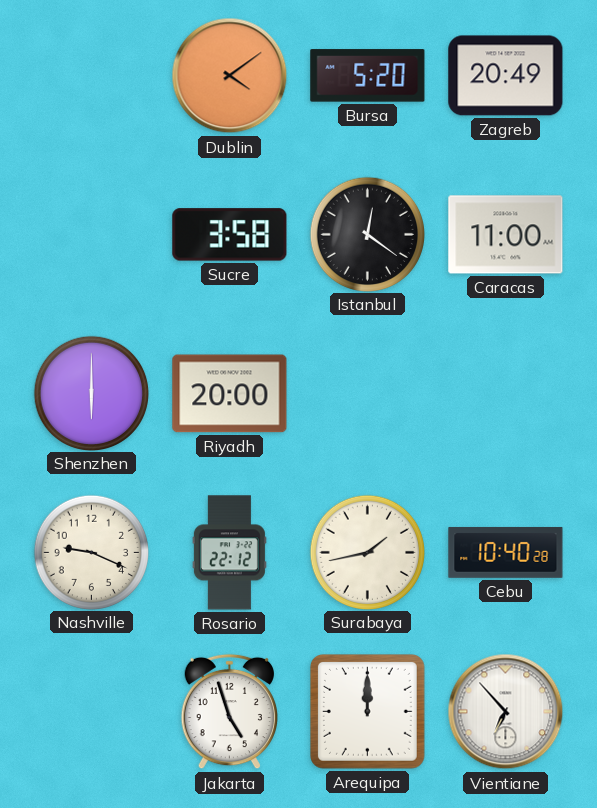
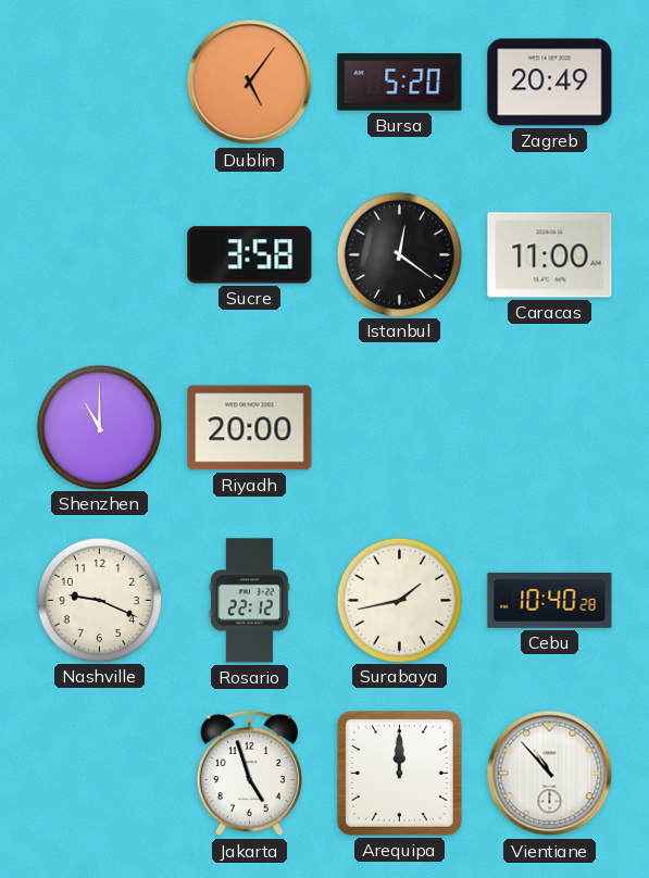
Dublin: 4:09 -> 5:06 (250, 83)
Shenzhen: 6:00 -> 11:00 (99, 427)
Vientiane: 6:53 -> 10:53 (550, 774)
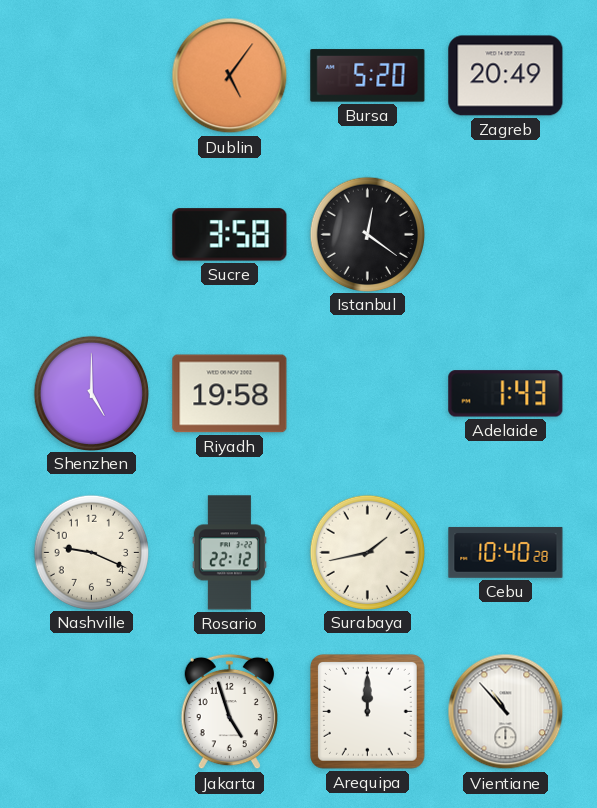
Caracas: 11:00 -> none (550, 255)
Shenzhen: 11:00 -> 5:00 (91, 393)
Riyadh: 20:00 -> 19:58 (230, 394)
Adelaide: none -> 1:43 (506, 394)
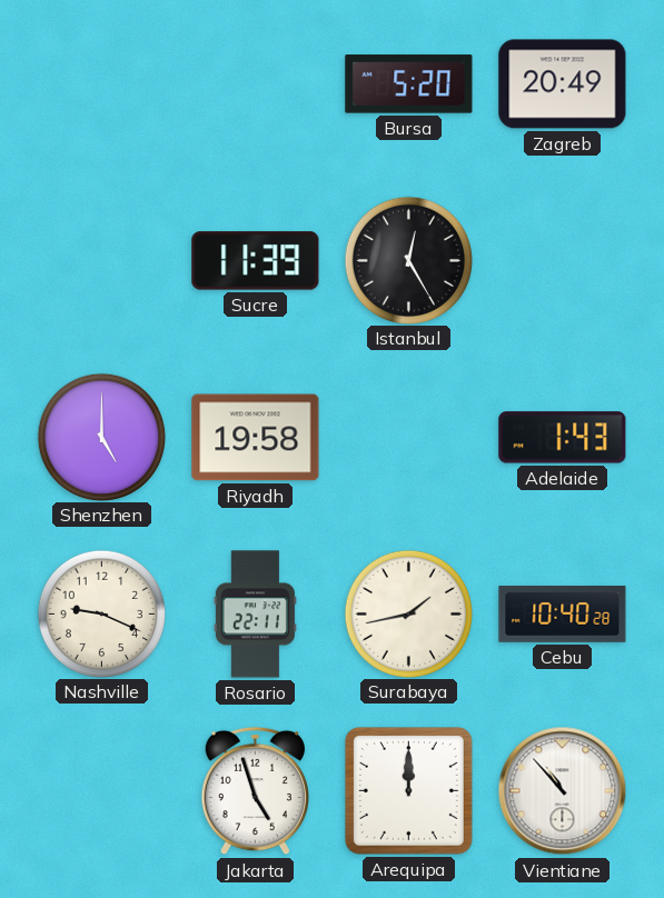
Dublin: 5:06 -> none (230, 76)
Sucre: 3:58 -> 11:39 (256, 261)
Istanbul: 12:21 -> 12:25 (408, 260)
Rosario: 22:12 -> 22:11 (255, 615)
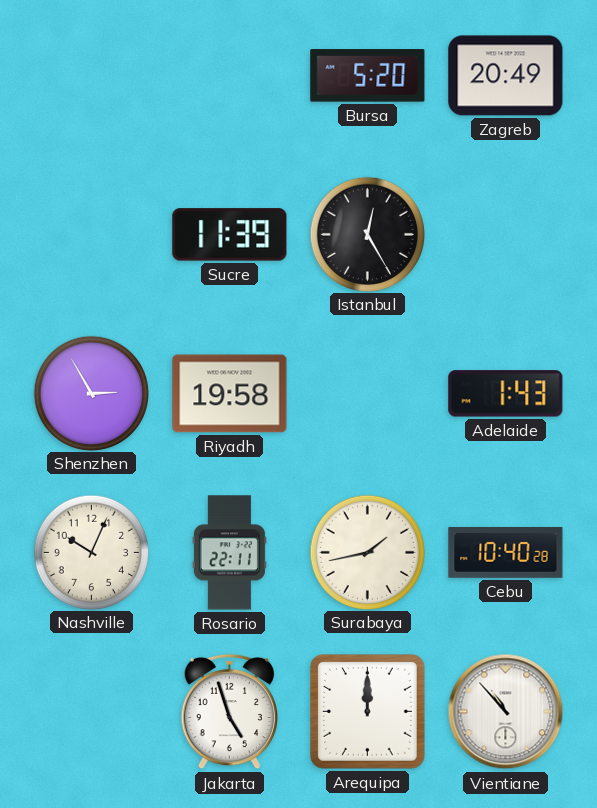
Shenzhen: 5:00 -> 2:55 (91, 393)
Nashville: 9:19 -> 10:04 (91, 552)
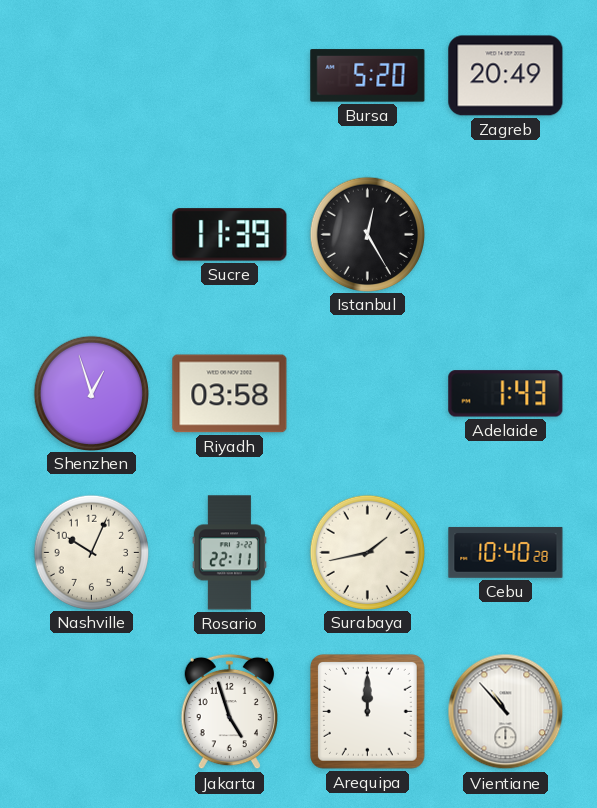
Shenzhen: 2:55 -> 12:57 (91, 393)
Riyadh: 19:58 -> 03:58 (230, 394)
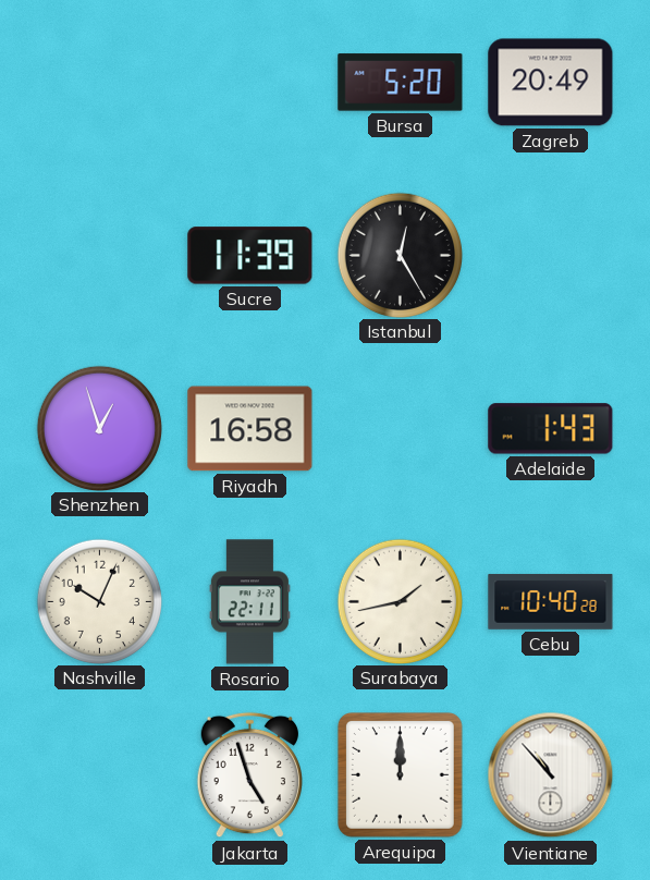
Riyadh: 03:58 -> 16:58 (250, 429)
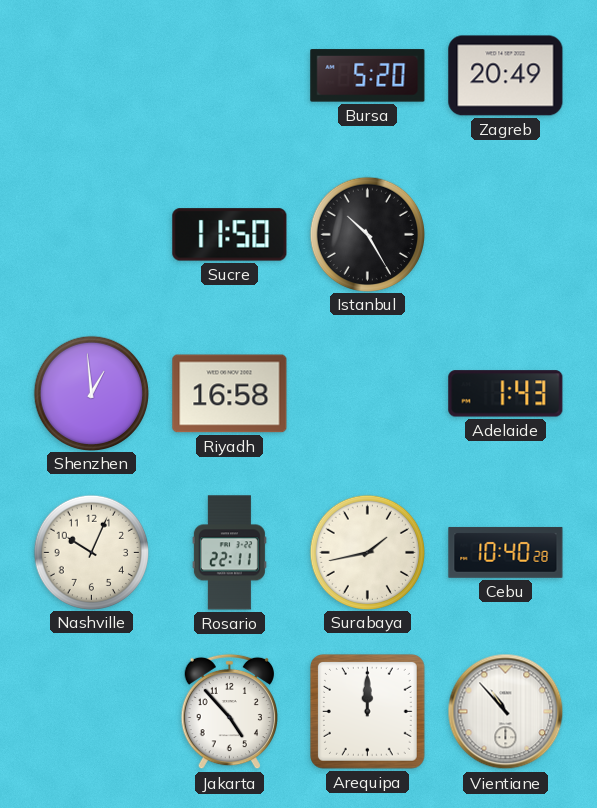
Sucre: 11:39 -> 11:50 (230, 235)
Istanbul: 12:25 -> 10:25 (367, 234)
Shenzhen: 12:57 -> 12:59 (91, 393)
Jakarta: 4:57 -> 4:53 (229, 712)
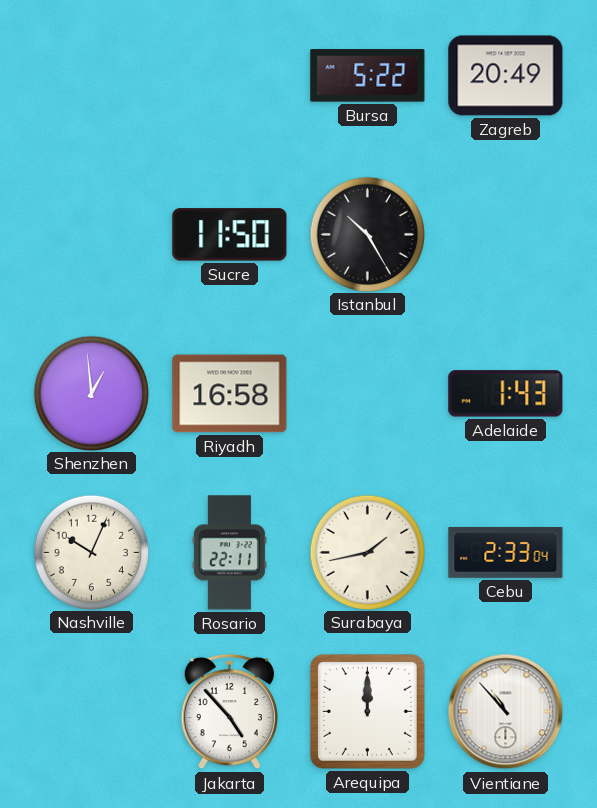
Bursa: 5:20 -> 5:22 (368, 76)
Cebu: 10:40 -> 2:33 (506, 553)
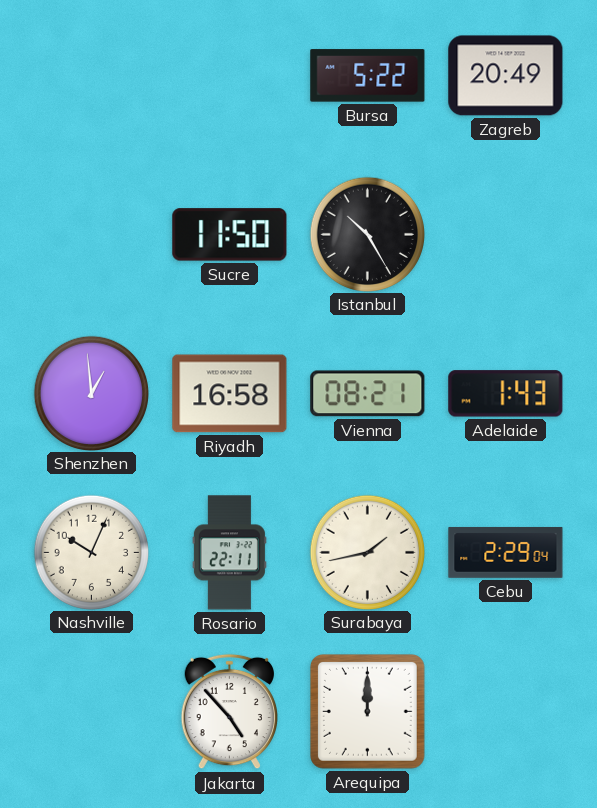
Vienna: none -> 08:21 (368, 394)
Cebu: 2:33 -> 2:29 (506, 553)
Vientiane: 10:53 -> none (506, 712)
